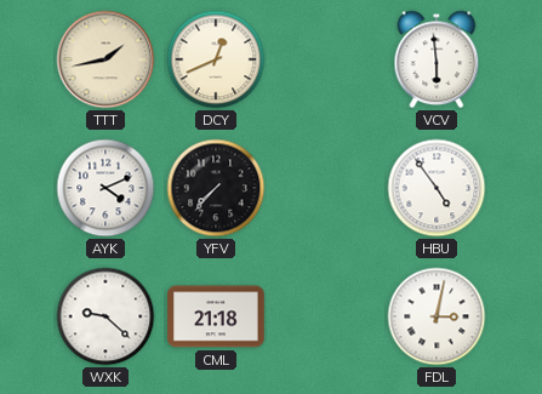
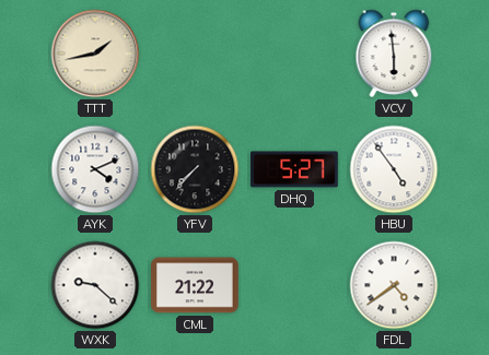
DCY: 12:41 -> none (216, 59)
DHQ: none -> 5:27 (295, 169)
CML: 21:18 -> 21:22 (196, 285)
FDL: 3:02 -> 4:39 (394, 285)
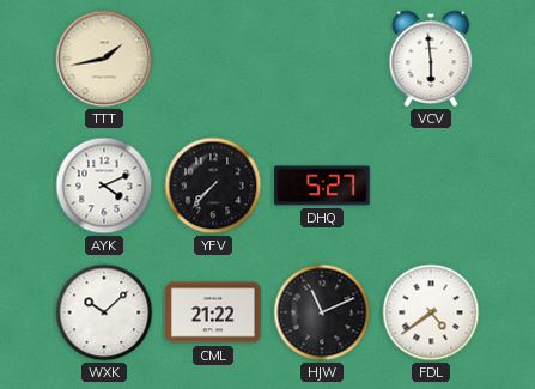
HBU: 4:54 -> none (394, 169)
WXK: 9:22 -> 10:08 (104, 312)
HJW: none -> 11:11 (322, 312)
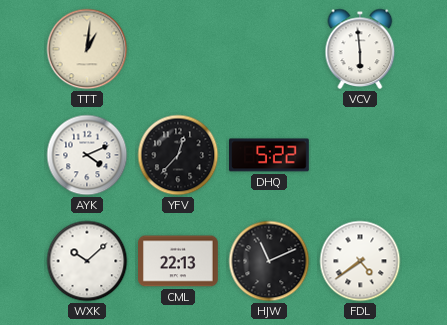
TTT: 1:43 -> 1:01 (87, 49)
YFV: 7:37 -> 12:37 (178, 155)
DHQ: 5:27 -> 5:22 (270, 155)
CML: 21:22 -> 22:13 (179, 261)
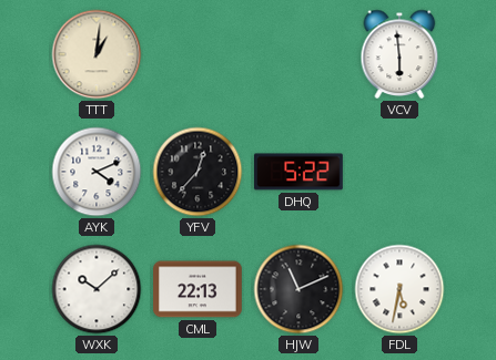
FDL: 4:39 -> 5:32 (399, 289)
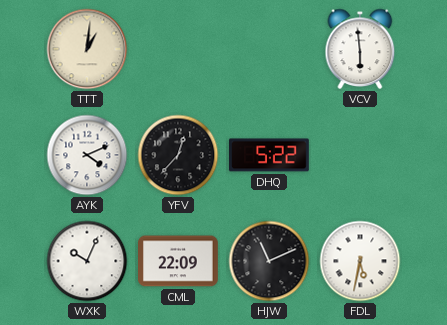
WXK: 10:08 -> 10:04 (87, 261)
CML: 22:13 -> 22:09 (179, 261)
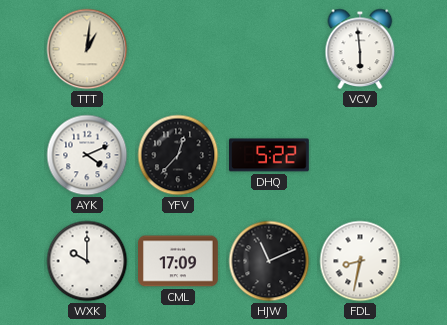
WXK: 10:04 -> 10:00 (87, 261)
CML: 22:09 -> 17:09 (179, 261)
FDL: 5:32 -> 8:32 (360, 261)
